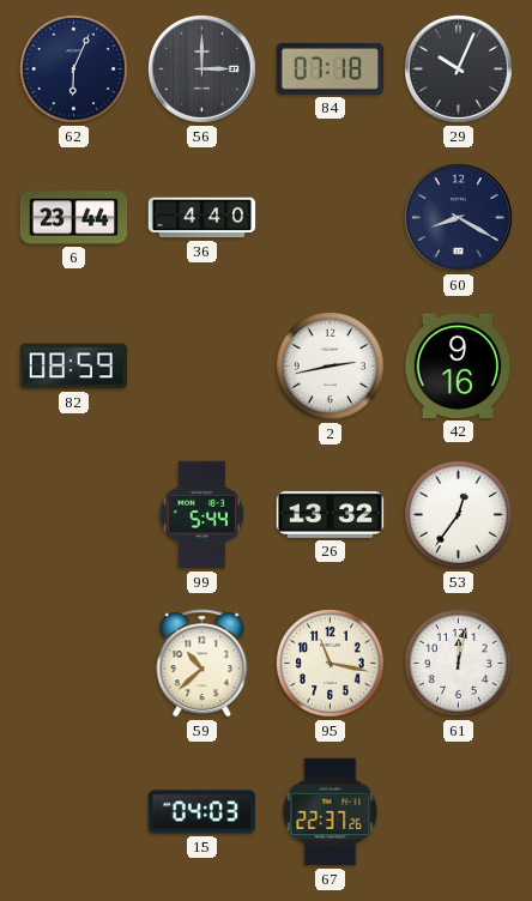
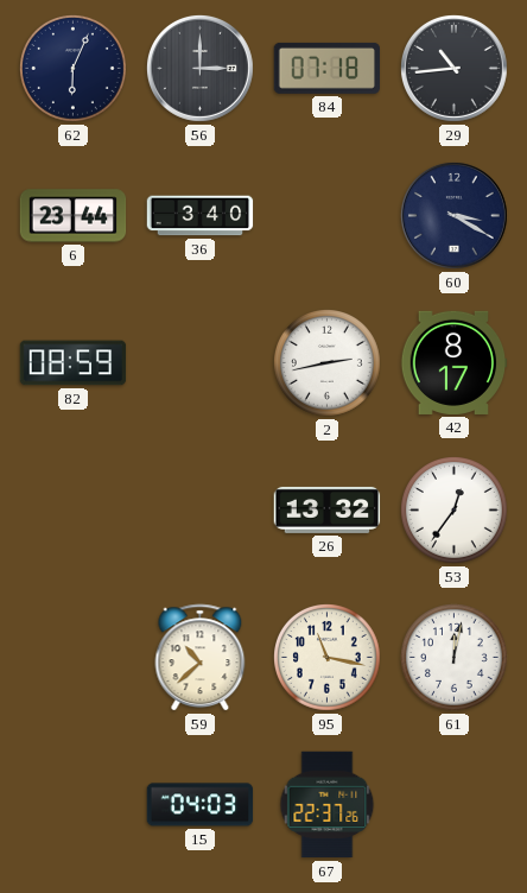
29: 10:04 -> 10:44 (455, 69)
36: 4:40 -> 3:40 (201, 216)
60: 8:20 -> 3:20 (455, 216)
42: 9:16 -> 8:17 (453, 362)
99: 5:44 -> none (202, 515)
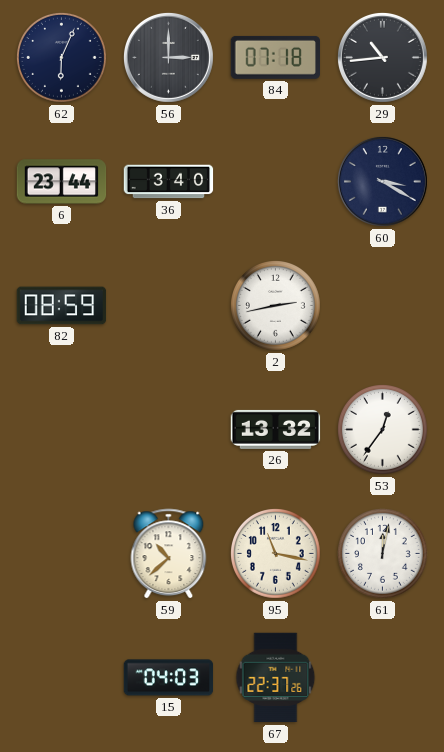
42: 8:17 -> none (453, 362)
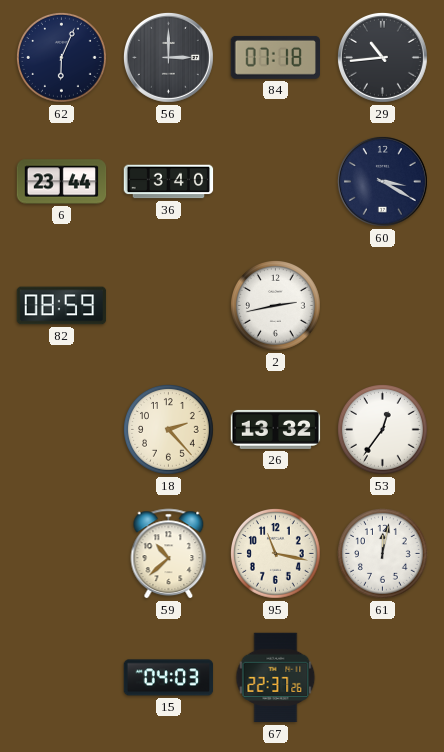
18: none -> 2:23 (169, 430)
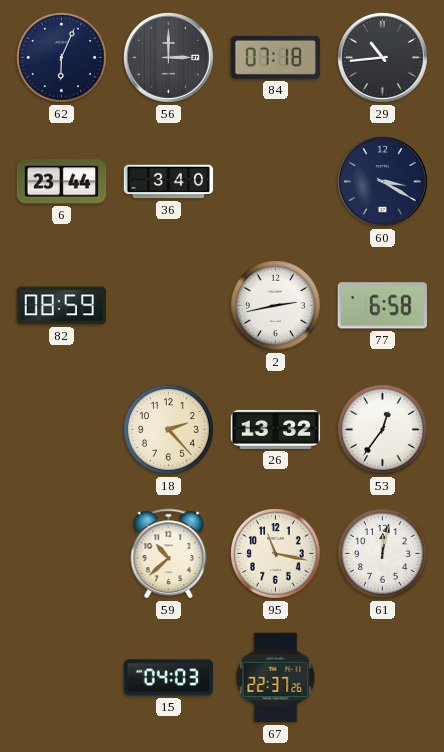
77: none -> 6:58 (382, 306)
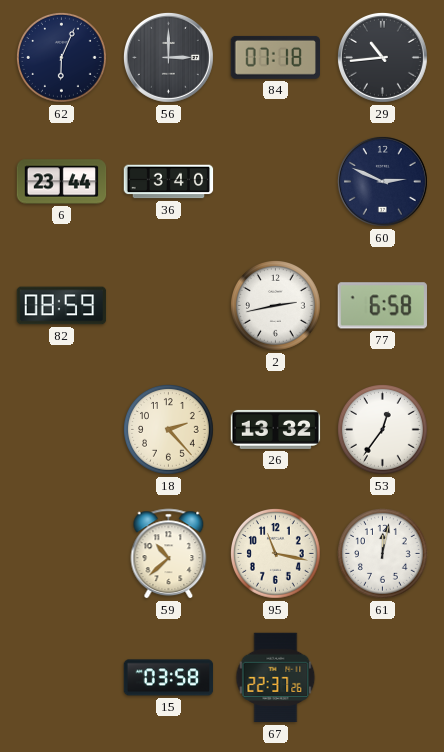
60: 3:20 -> 2:49 (383, 182)
15: 04:03 -> 03:58 (169, 678)
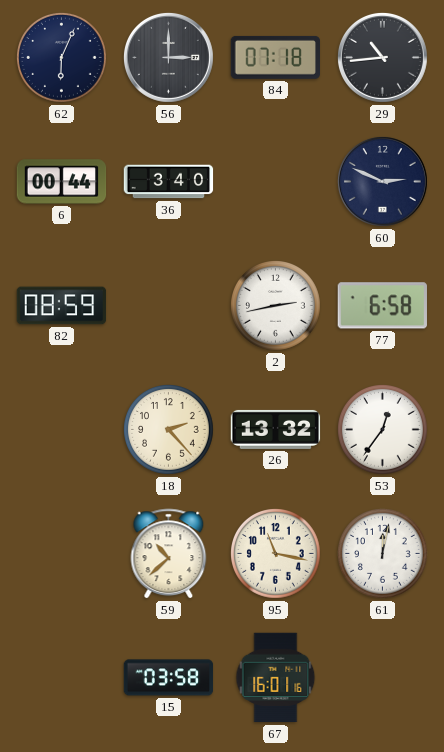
6: 23:44 -> 00:44 (62, 182)
67: 22:37 -> 16:01 (276, 678)
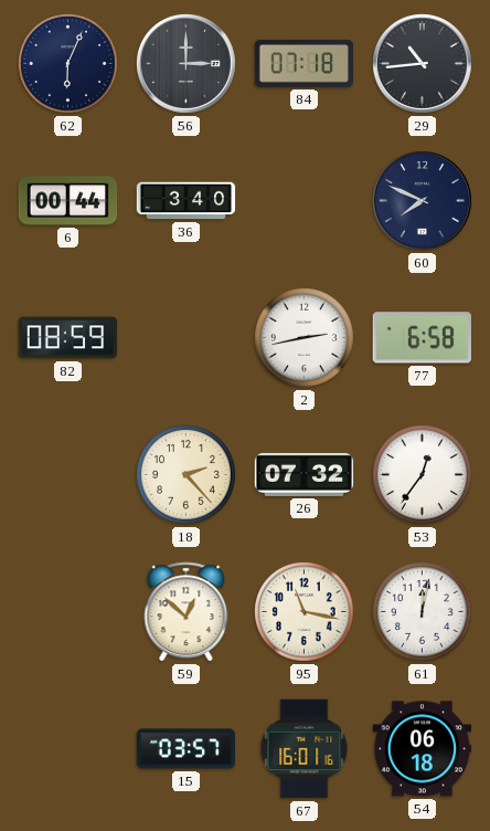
60: 2:49 -> 7:49 (423, 201)
26: 13:32 -> 07:32 (305, 474)
59: 10:38 -> 12:52 (187, 612)
15: 03:58 -> 03:57 (187, 749)
54: none -> 06:18 (423, 749)
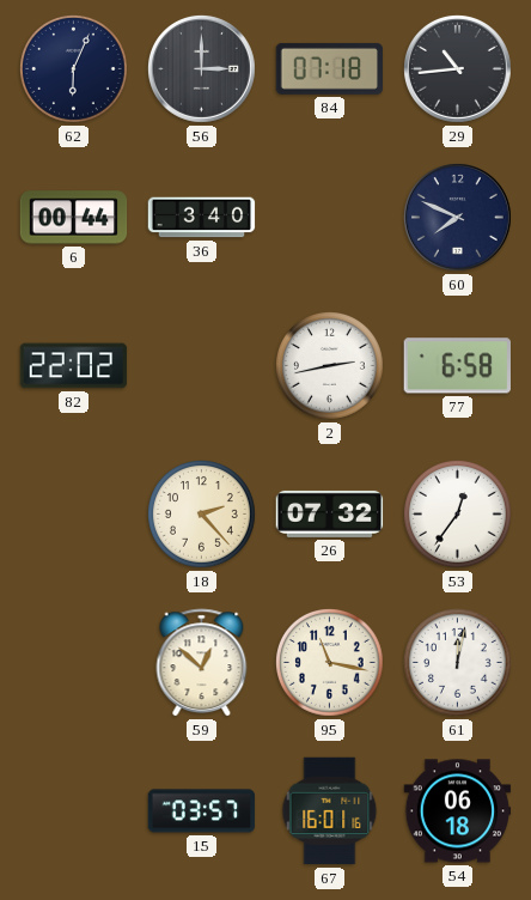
82: 08:59 -> 22:02 (74, 366)
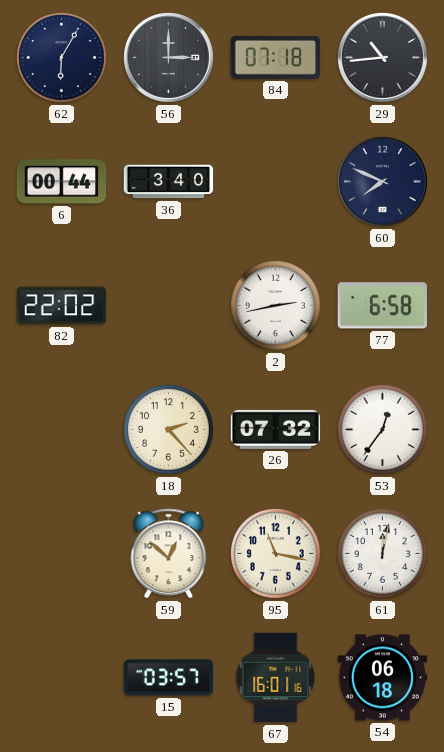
62: 6:04 -> 6:05 (62, 58)
